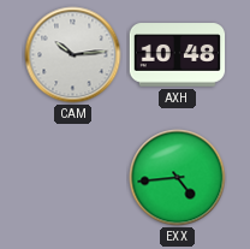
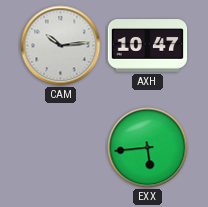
AXH: 10:48 -> 10:47 (148, 46)
EXX: 4:44 -> 5:44 (148, 148)
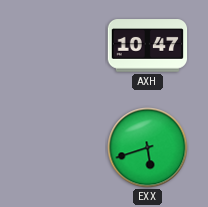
CAM: 10:14 -> none (61, 46)
EXX: 5:44 -> 5:42 (148, 148)
